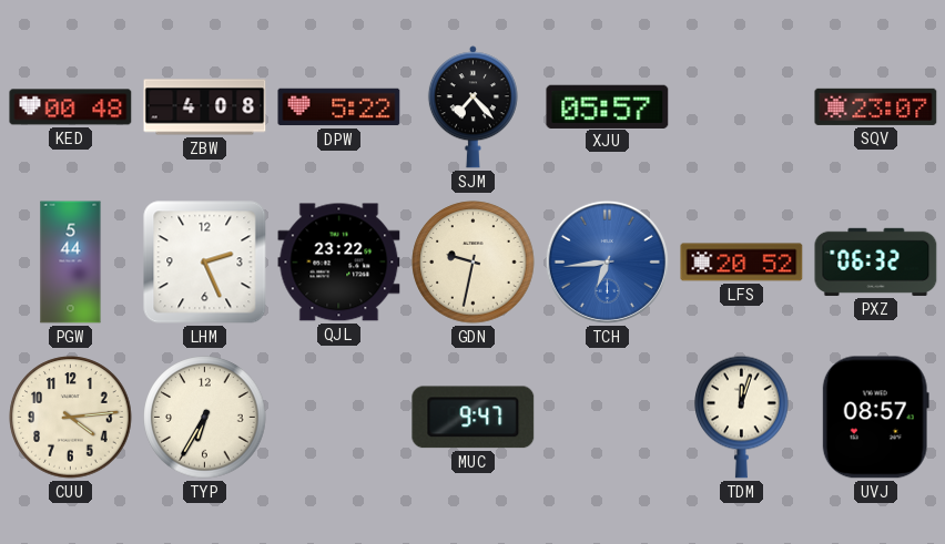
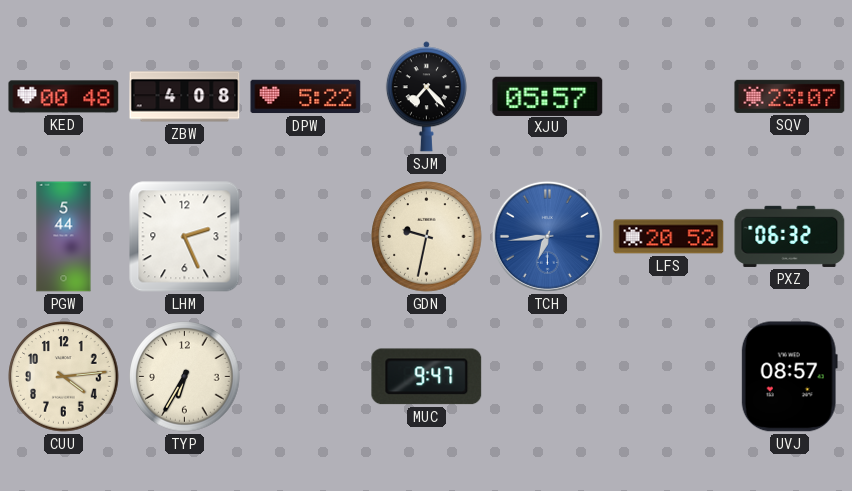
QJL: 23:22 -> none (339, 263)
TDM: 12:03 -> none (742, 417)
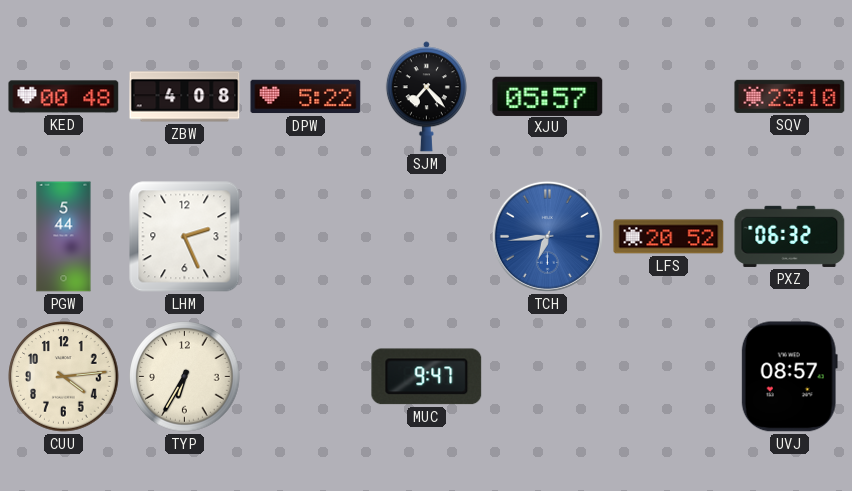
SQV: 23:07 -> 23:10 (790, 96)
GDN: 9:32 -> none (427, 237)
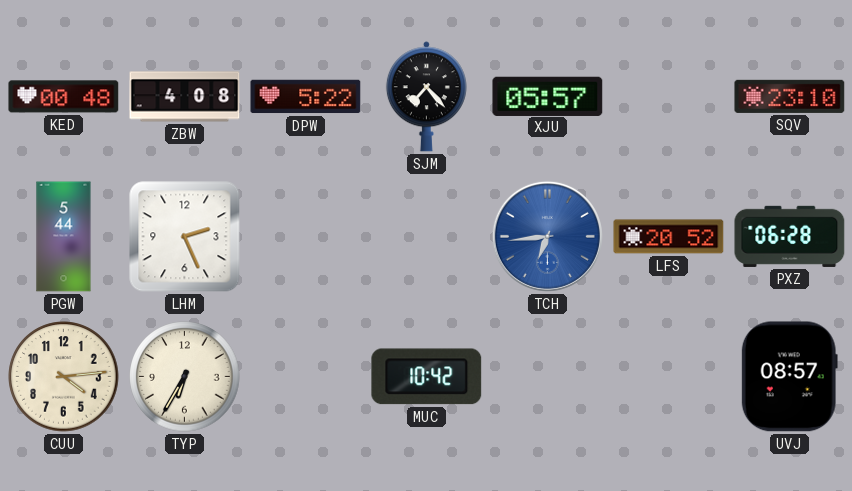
PXZ: 06:32 -> 06:28 (790, 236)
MUC: 9:47 -> 10:42 (427, 377)
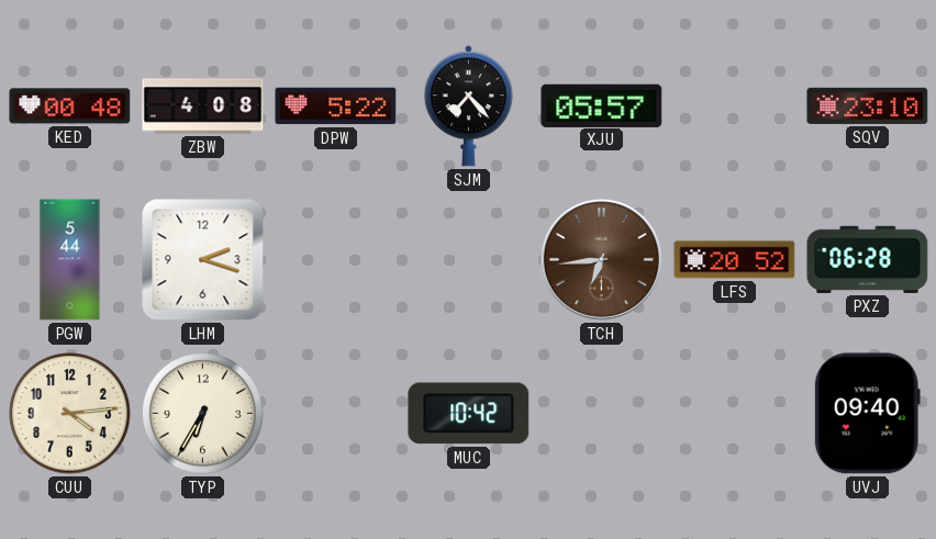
LHM: 2:26 -> 2:18 (203, 260)
TCH dial: blue -> brown (601, 259)
UVJ: 08:57 -> 09:40 (867, 414)
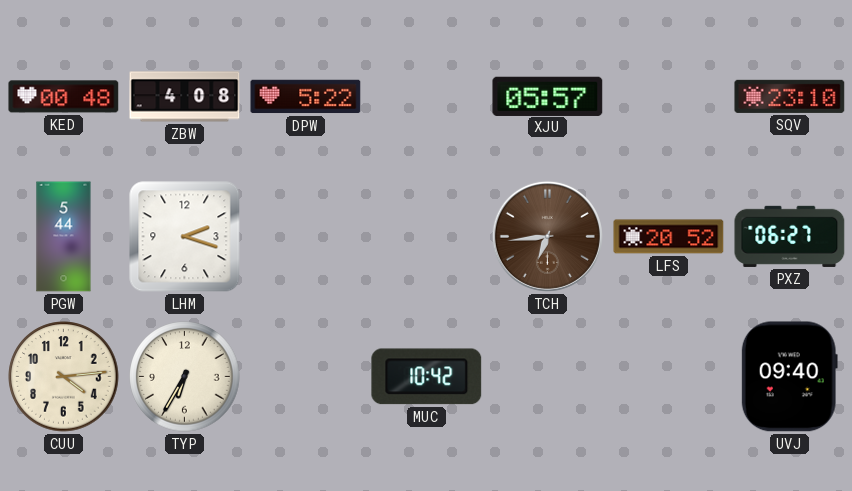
SJM: 7:23 -> none (468, 106)
PXZ: 06:28 -> 06:27 (790, 236)
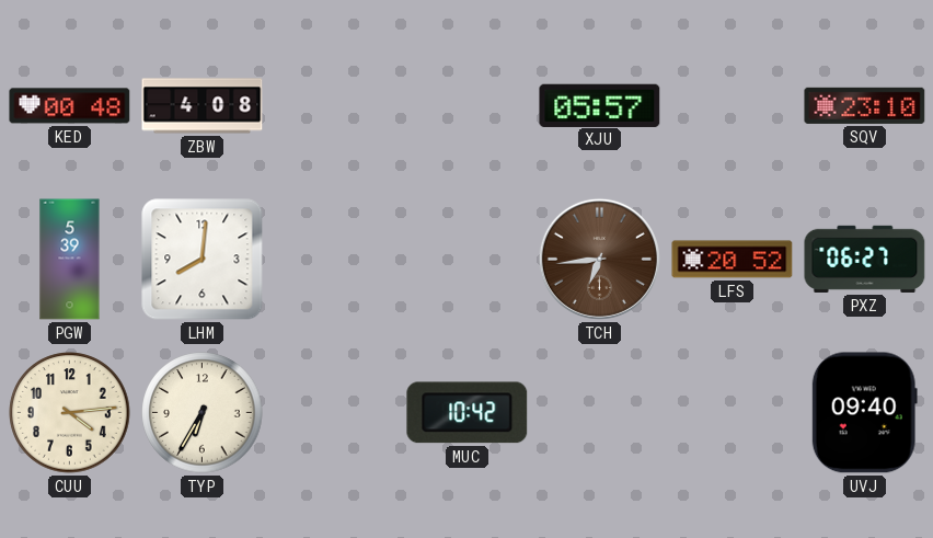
DPW: 5:22 -> none (306, 97)
PGW: 5:44 -> 5:39 (70, 260)
LHM: 2:18 -> 8:01 (203, 260)
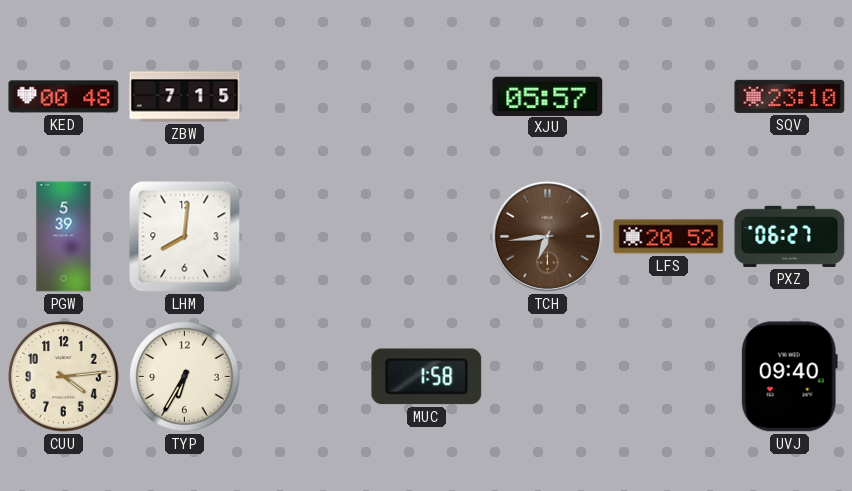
ZBW: 4:08 -> 7:15 (185, 97)
MUC: 10:42 -> 1:58 (427, 377)
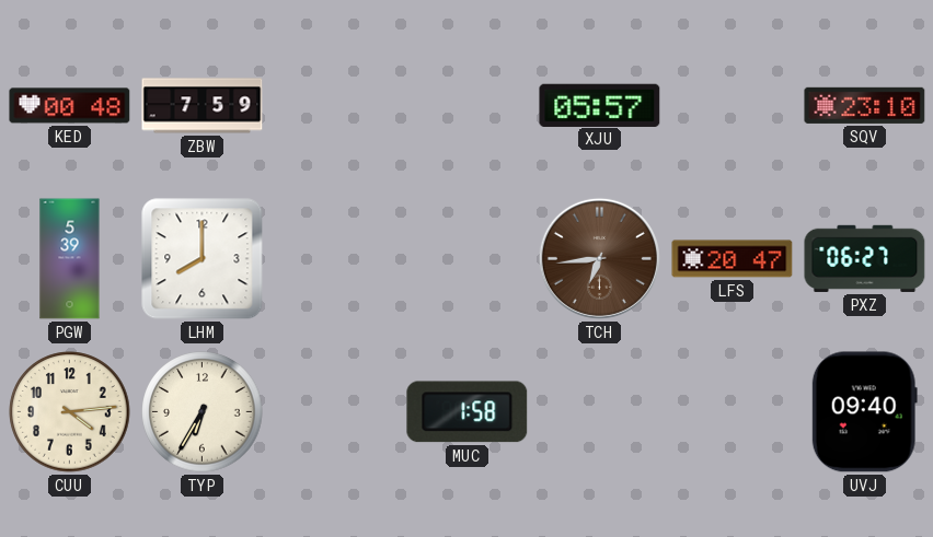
ZBW: 7:15 -> 7:59 (203, 106)
LHM: 8:01 -> 8:00 (203, 259)
LFS: 20:52 -> 20:47 (733, 259)
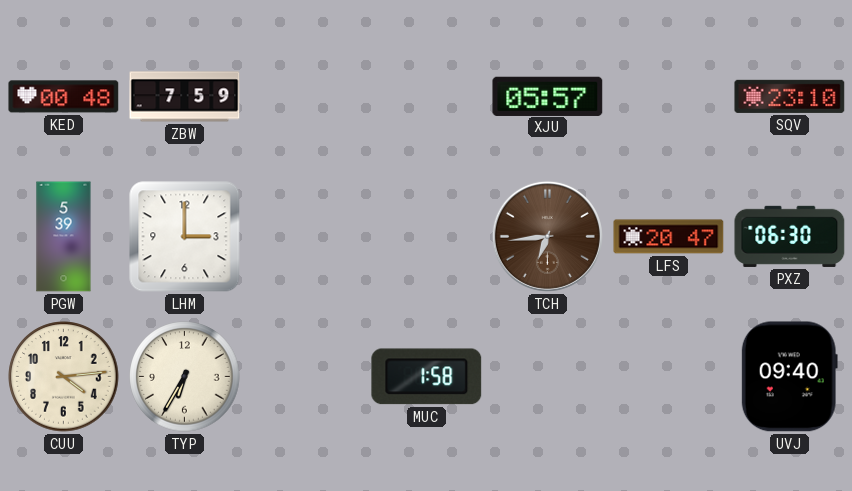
LHM: 8:00 -> 3:00 (185, 237)
PXZ: 06:27 -> 06:30 (790, 236)
